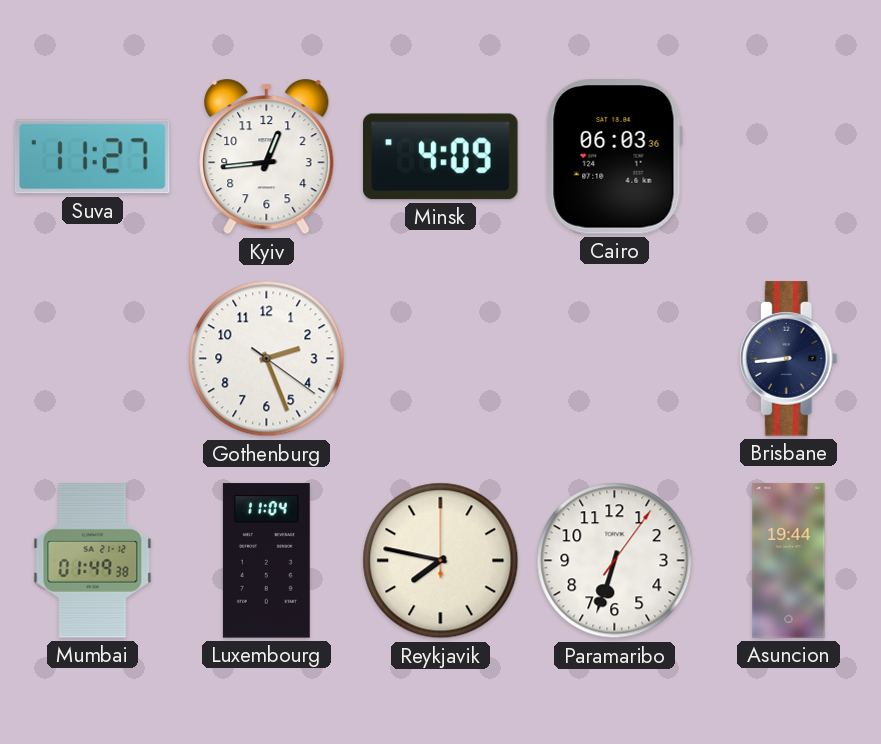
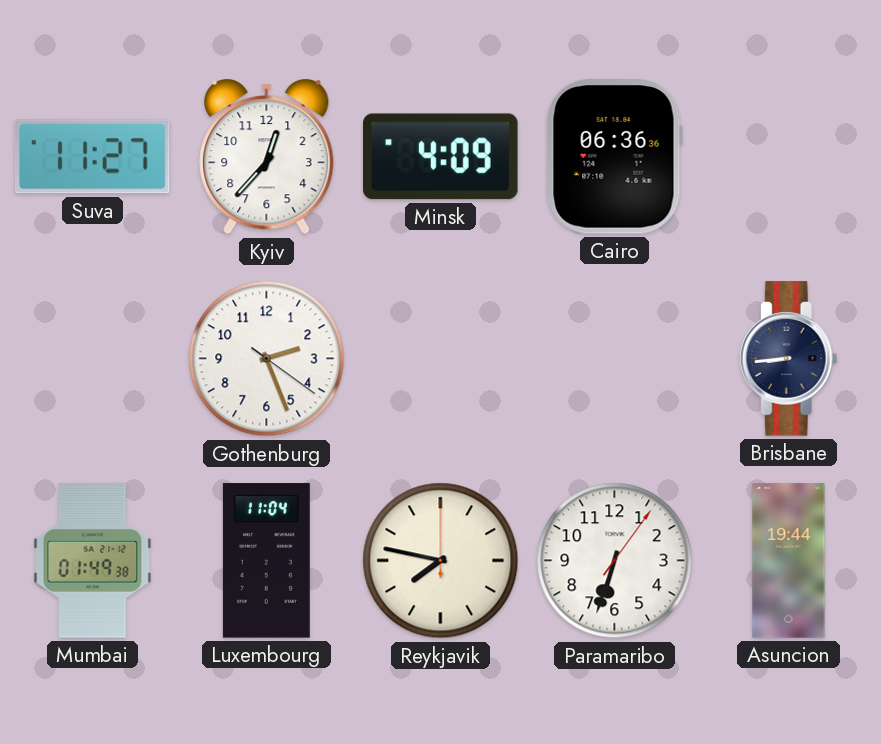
Kyiv: 12:44 -> 12:37 (267, 157)
Cairo: 06:03 -> 06:36 (614, 157)
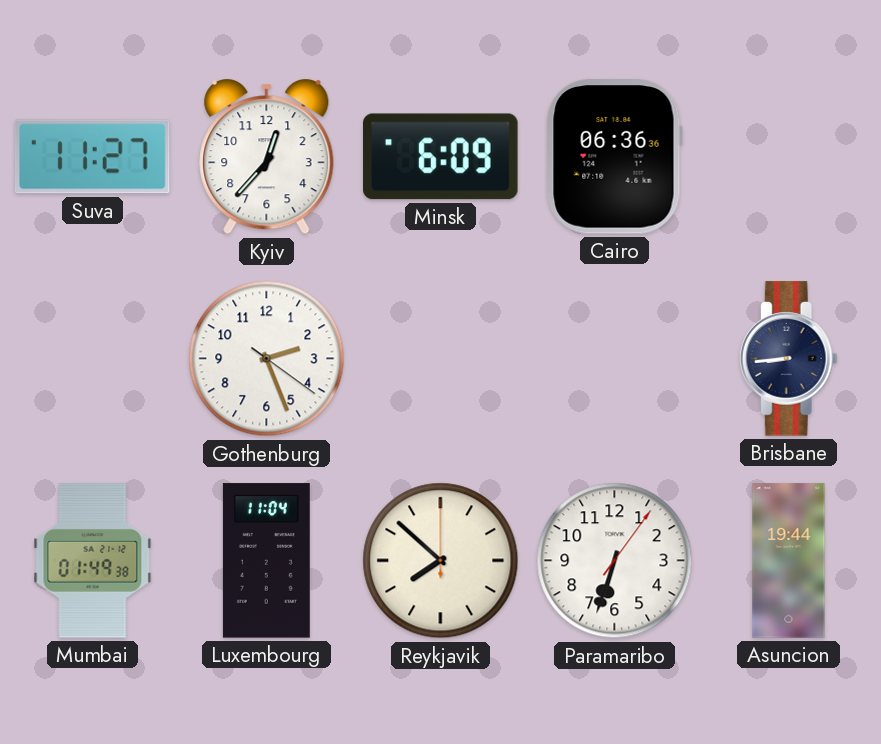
Minsk: 4:09 -> 6:09 (441, 157)
Reykjavik: 7:47 -> 7:52 (441, 561)
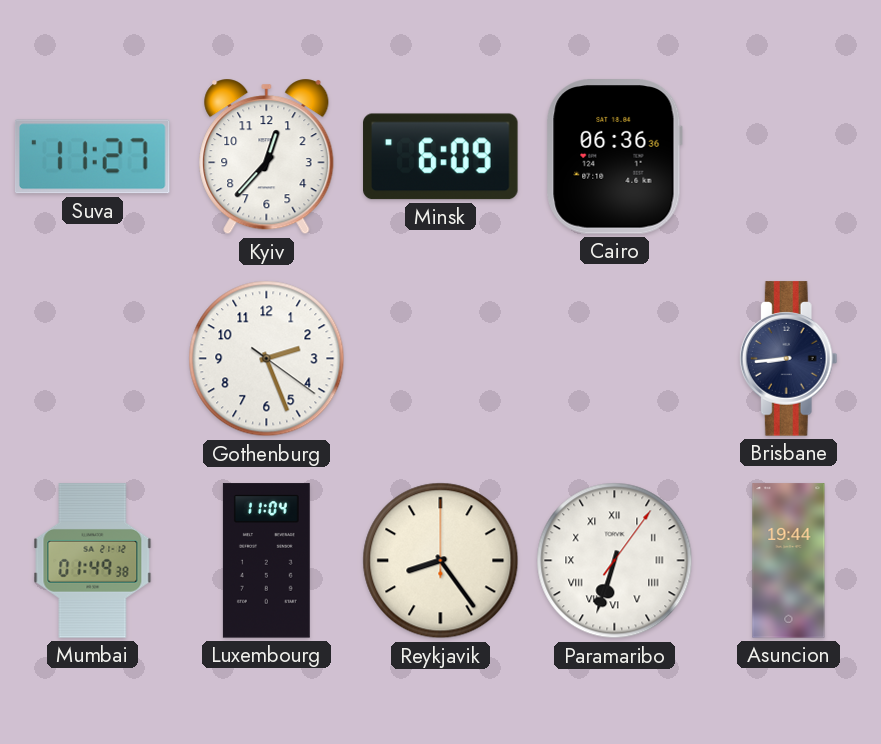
Reykjavik: 7:52 -> 8:24 (441, 561)
Paramaribo numerals: Arabic -> Roman (615, 561)
